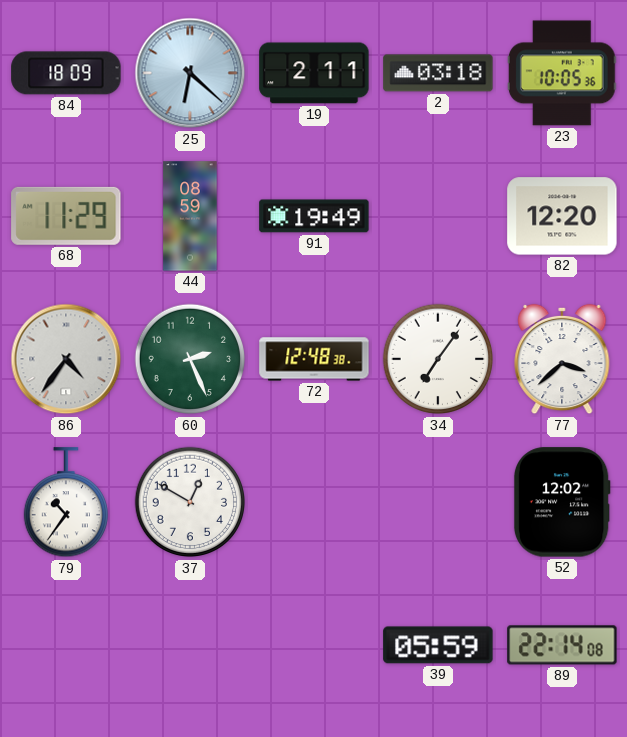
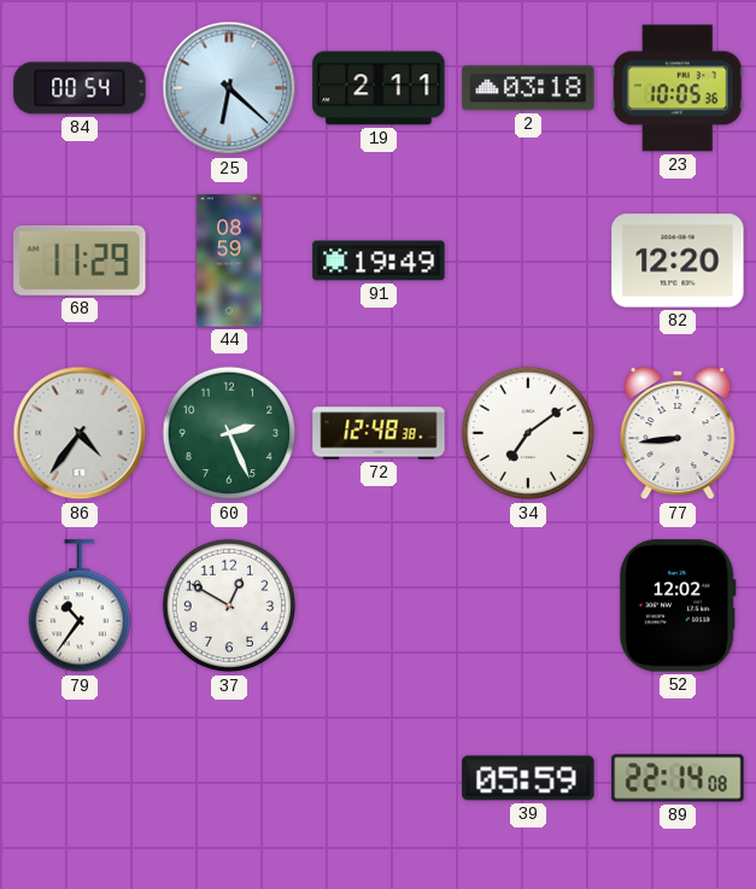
84: 18:09 -> 00:54 (80, 88)
34: 7:06 -> 7:09 (528, 433)
77: 3:38 -> 8:44 (678, 433)
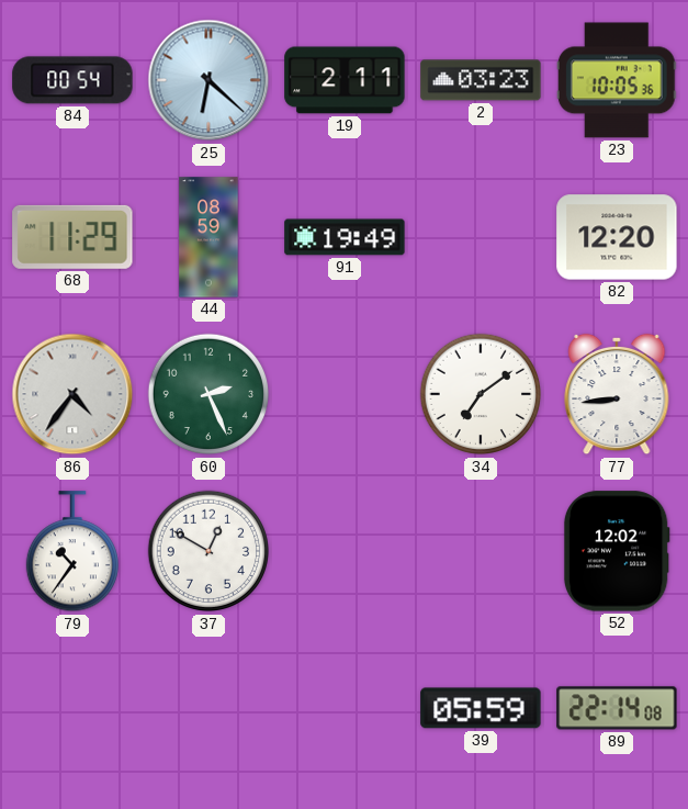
2: 03:18 -> 03:23 (481, 80)
72: 12:48 -> none (379, 433)
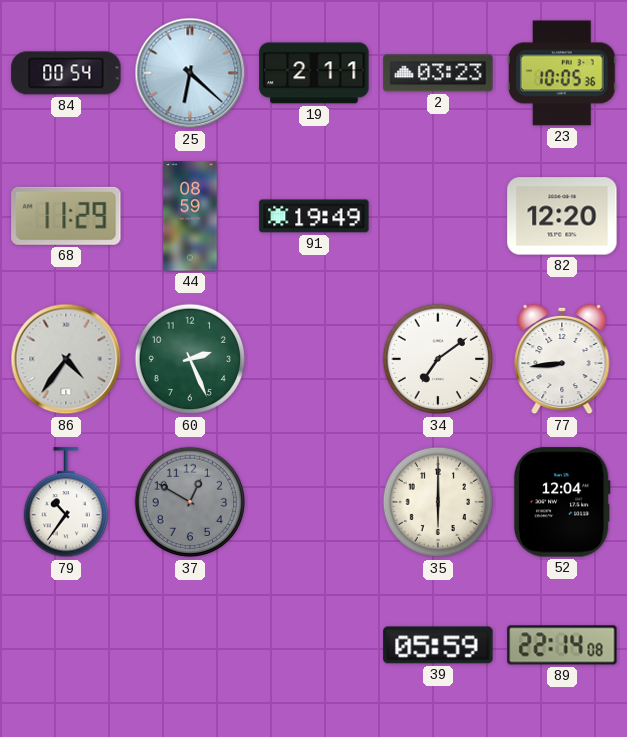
37 dial: white -> grey (190, 502)
35: none -> 6:00 (438, 502)
52: 12:02 -> 12:04 (562, 502)
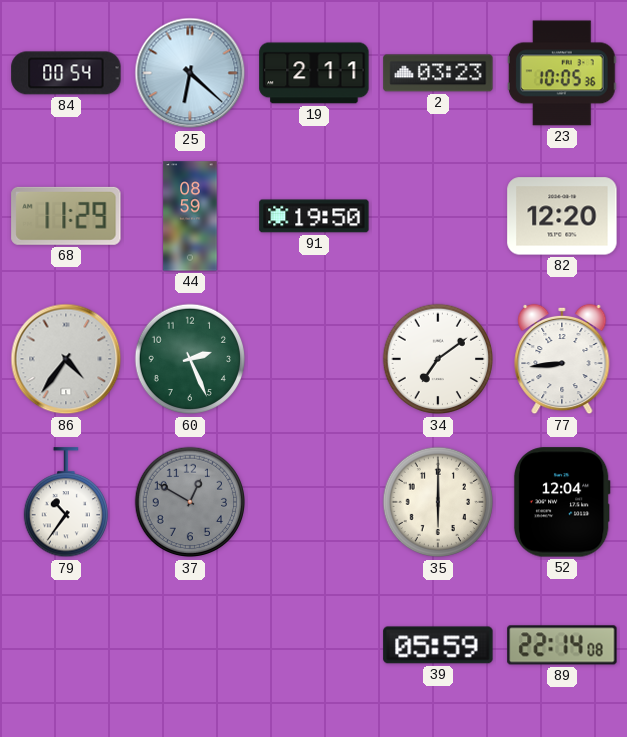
91: 19:49 -> 19:50 (314, 216)
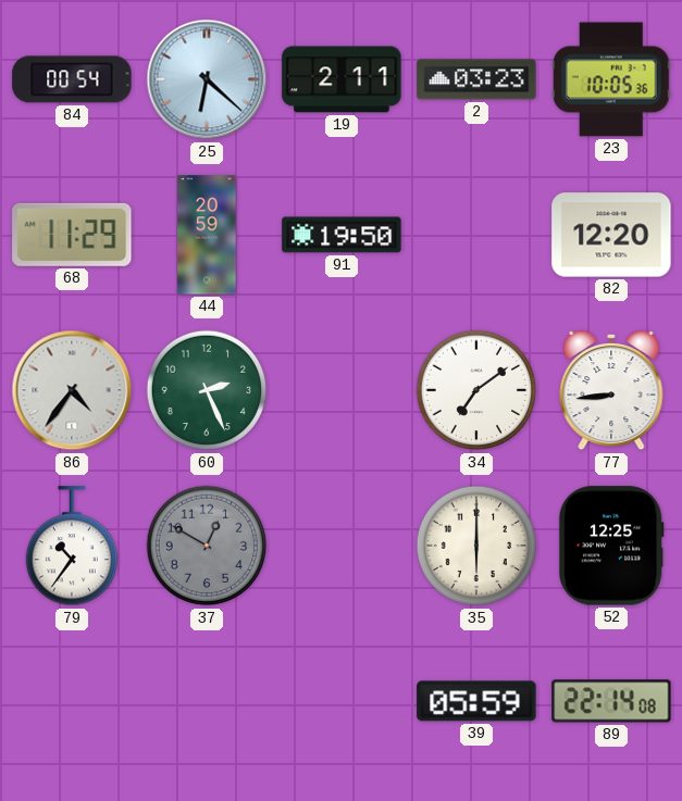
44: 08:59 -> 20:59 (207, 235)
52: 12:04 -> 12:25 (611, 546)
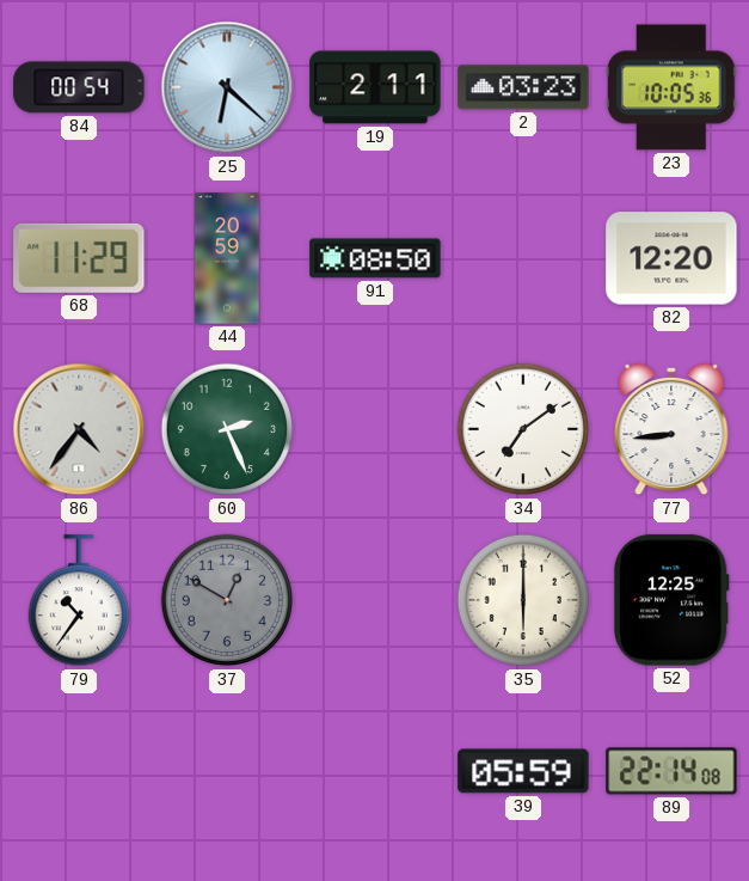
91: 19:50 -> 08:50 (375, 258)
